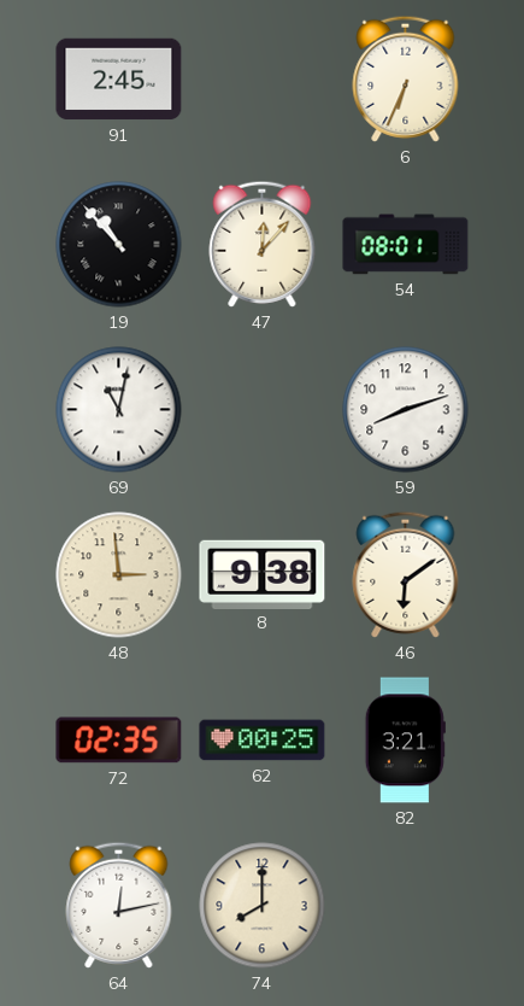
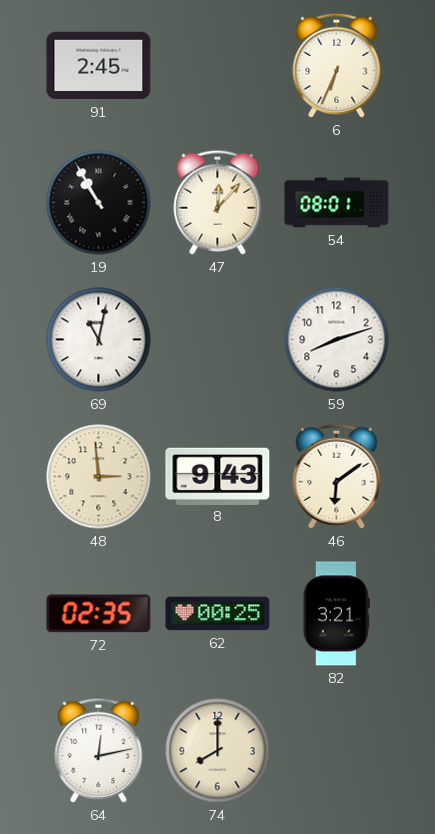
19: 10:53 -> 10:55 (99, 203)
8: 9:38 -> 9:43 (218, 476)
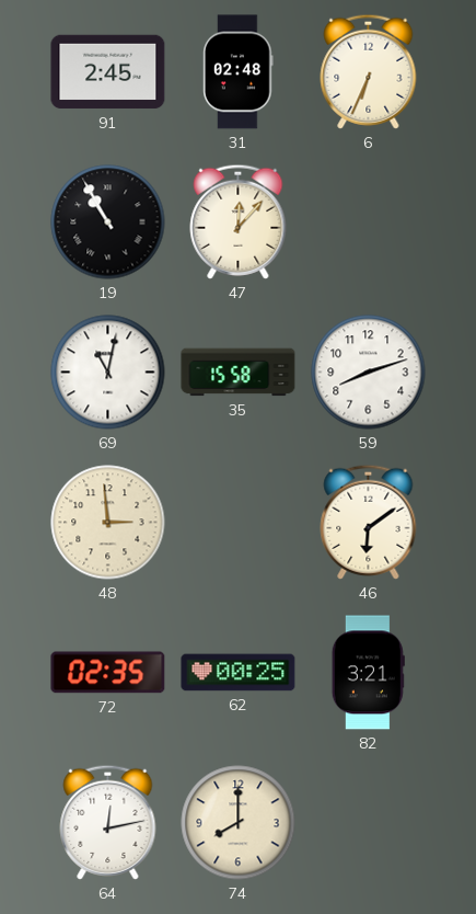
31: none -> 02:48 (239, 72)
54: 08:01 -> none (337, 203)
35: none -> 15:58 (239, 373)
8: 9:43 -> none (218, 476)
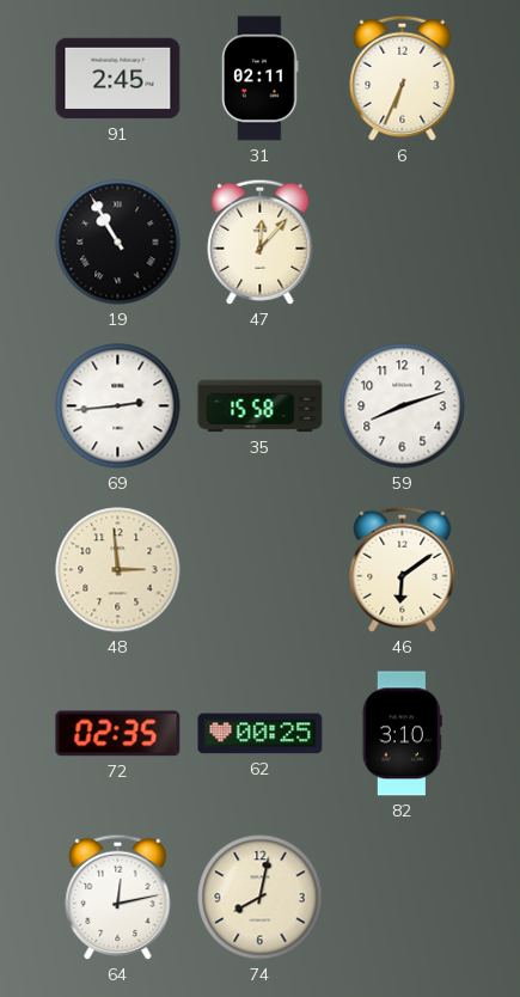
31: 02:48 -> 02:11 (261, 79)
69: 11:02 -> 2:44 (118, 406)
82: 3:21 -> 3:10 (402, 734)
74: 8:00 -> 8:02 (261, 898)
